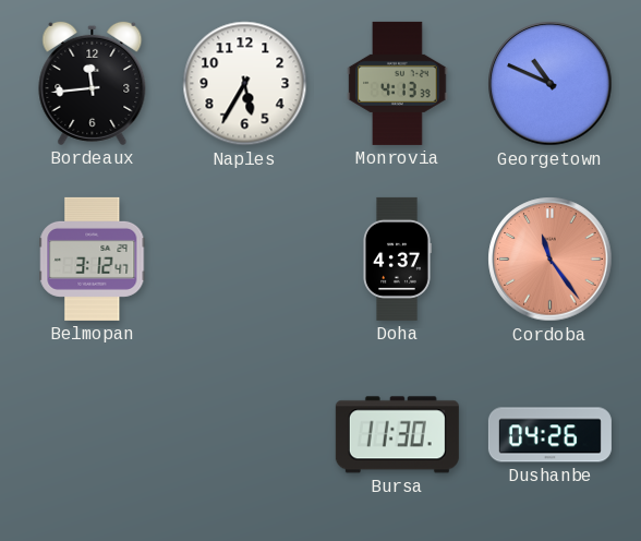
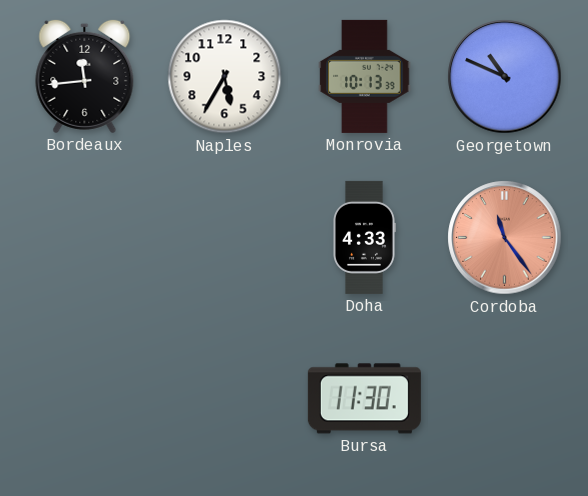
Monrovia: 4:13 -> 10:13 (365, 76)
Belmopan: 3:12 -> none (93, 259)
Doha: 4:37 -> 4:33 (365, 237)
Dushanbe: 04:26 -> none (549, 435)
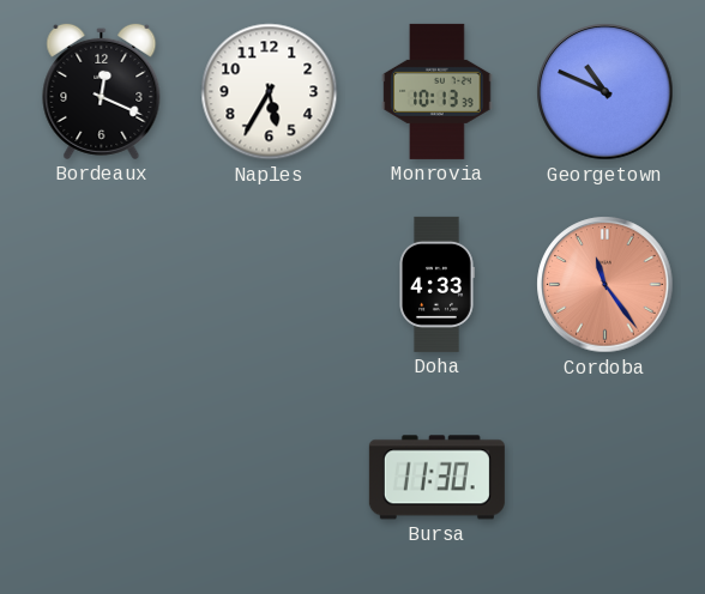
Bordeaux: 11:44 -> 12:19 (102, 91)
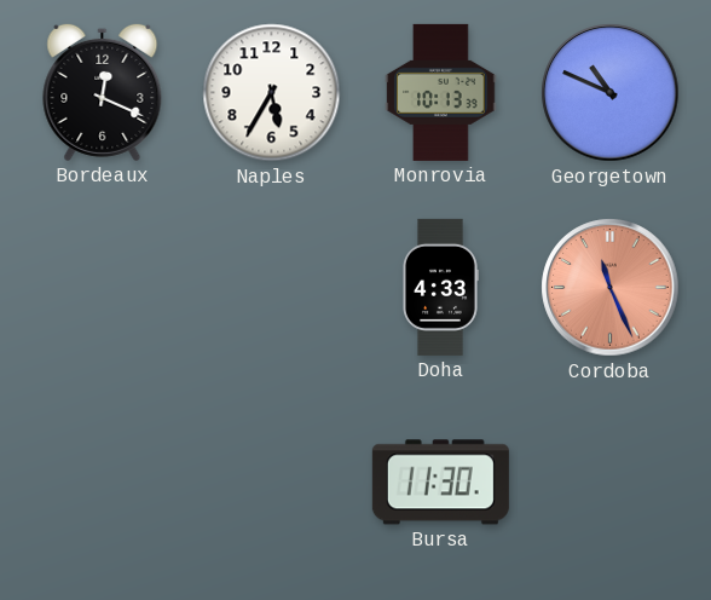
Cordoba: 11:24 -> 11:26 (611, 288)
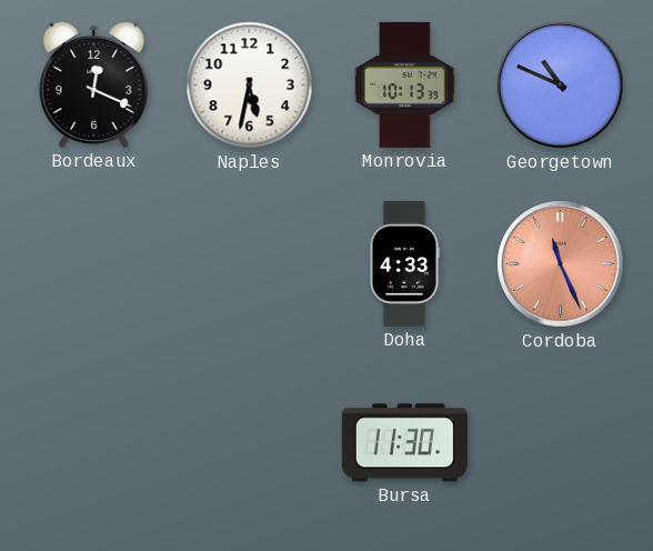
Naples: 5:35 -> 5:32 (250, 86)
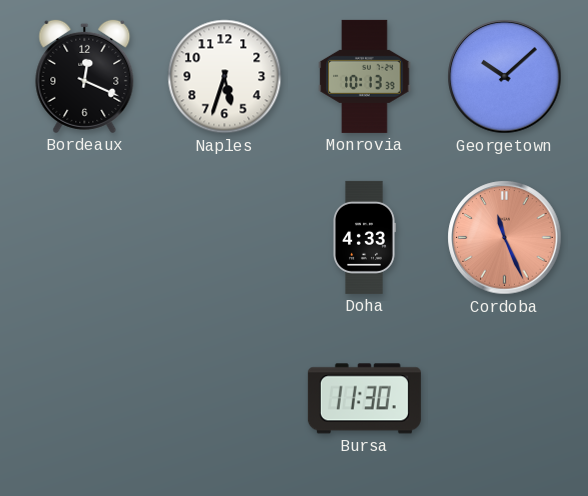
Naples: 5:32 -> 5:33 (225, 77)
Georgetown: 10:49 -> 10:08 (505, 77)
